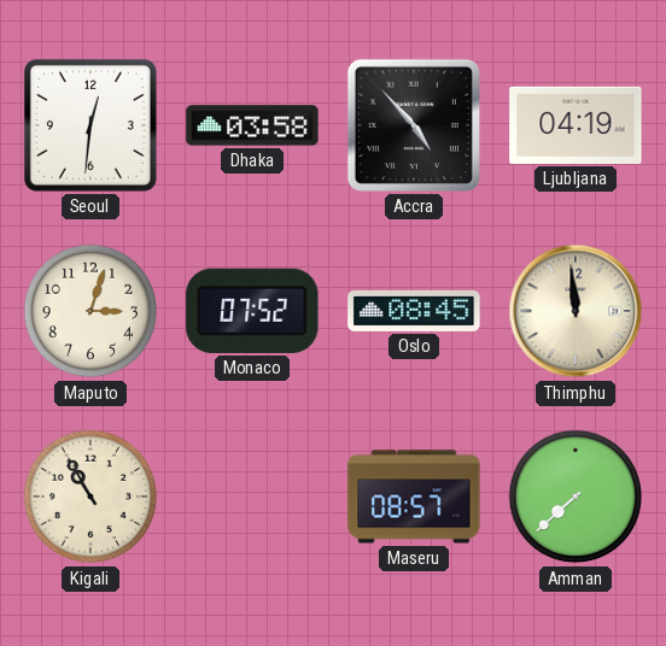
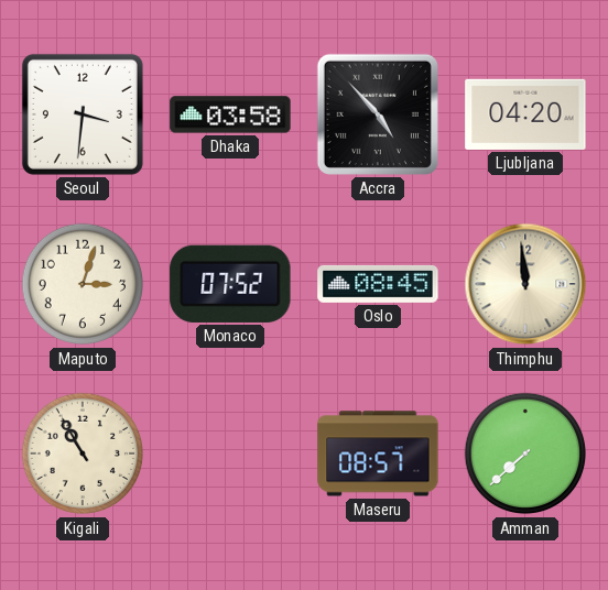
Seoul: 12:31 -> 3:31 (83, 114)
Ljubljana: 04:19 -> 04:20 (525, 114)
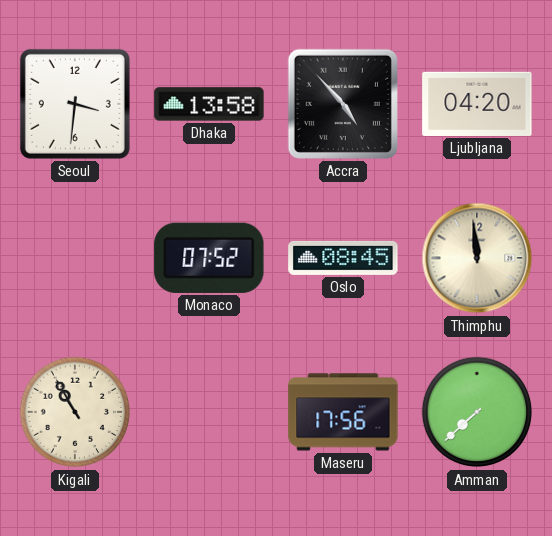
Dhaka: 03:58 -> 13:58 (209, 104)
Maputo: 3:03 -> none (83, 284)
Maseru: 08:57 -> 17:56 (343, 412)
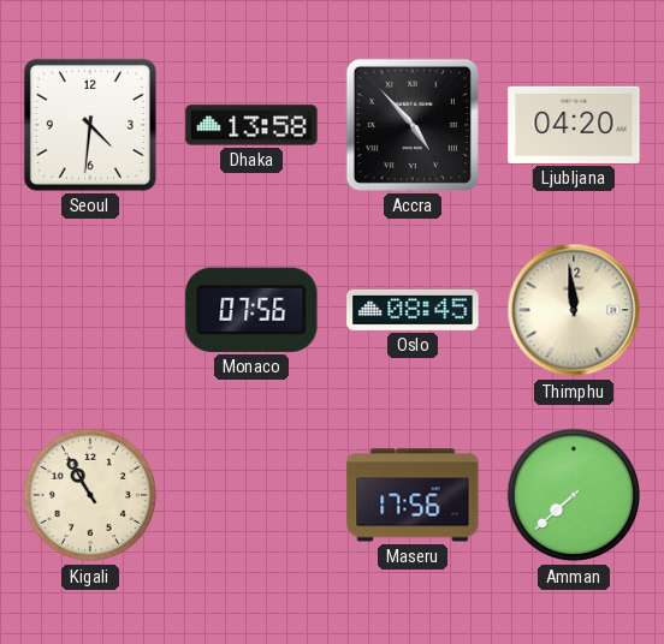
Seoul: 3:31 -> 4:31 (90, 125)
Monaco: 07:52 -> 07:56 (251, 310)
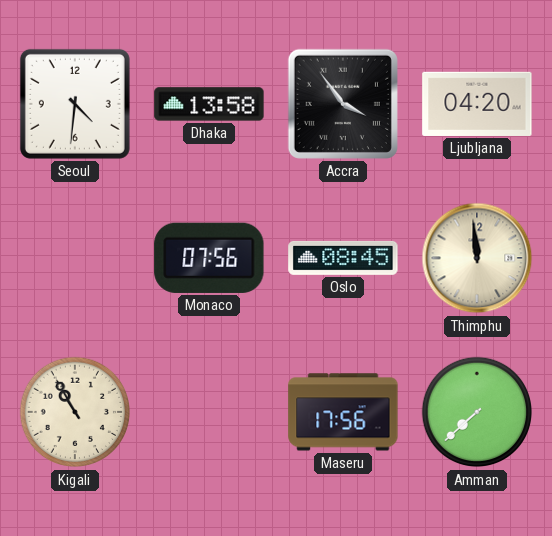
Accra: 4:53 -> 3:54 (343, 104)
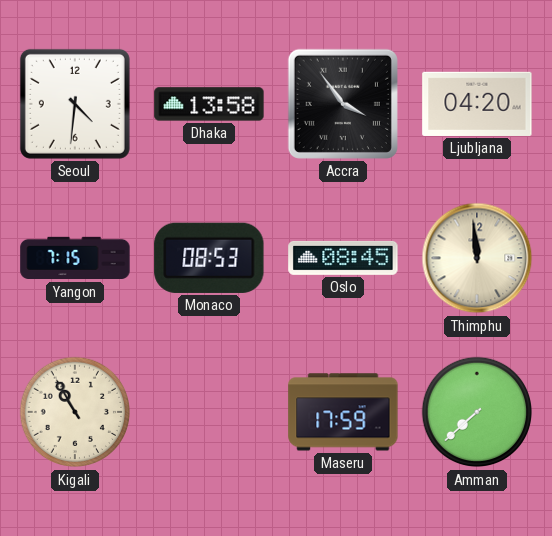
Yangon: none -> 7:15 (75, 258)
Monaco: 07:56 -> 08:53 (209, 258)
Maseru: 17:56 -> 17:59 (343, 412)
